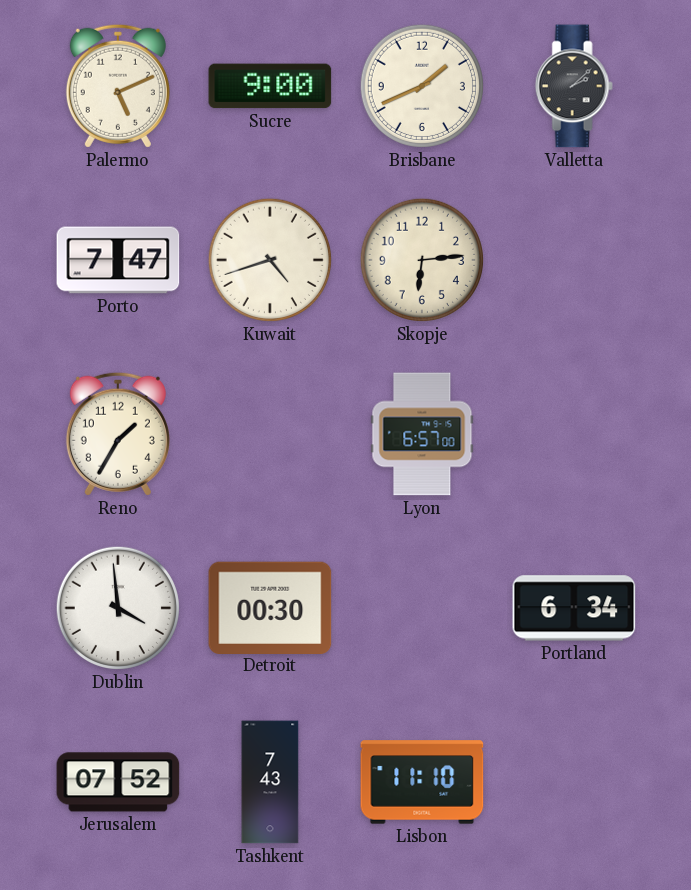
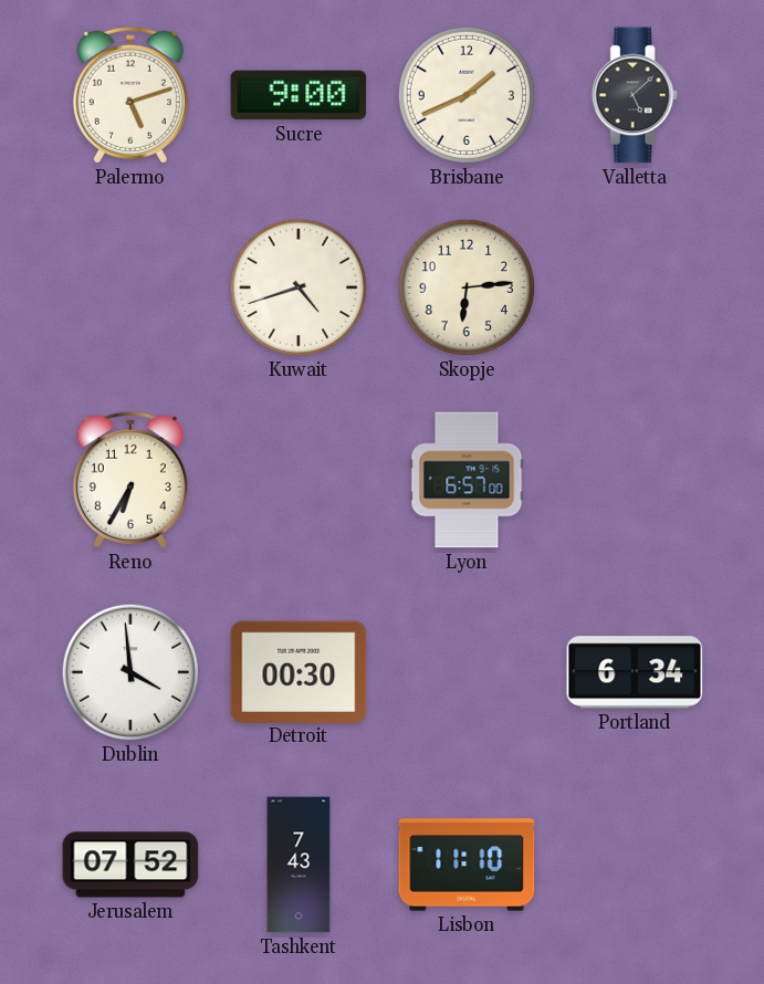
Palermo: 5:11 -> 5:12 (130, 95)
Valletta: 2:08 -> 5:08 (635, 95)
Porto: 7:47 -> none (118, 260)
Reno: 1:35 -> 6:35 (130, 480)
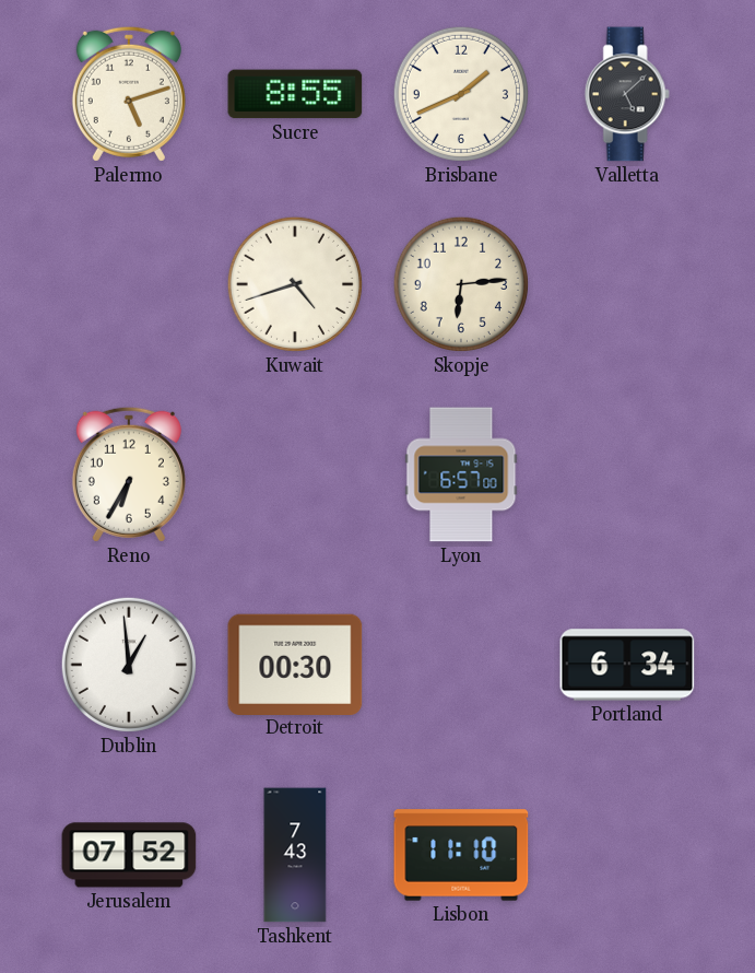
Sucre: 9:00 -> 8:55 (295, 94)
Dublin: 3:59 -> 12:59 (129, 665)
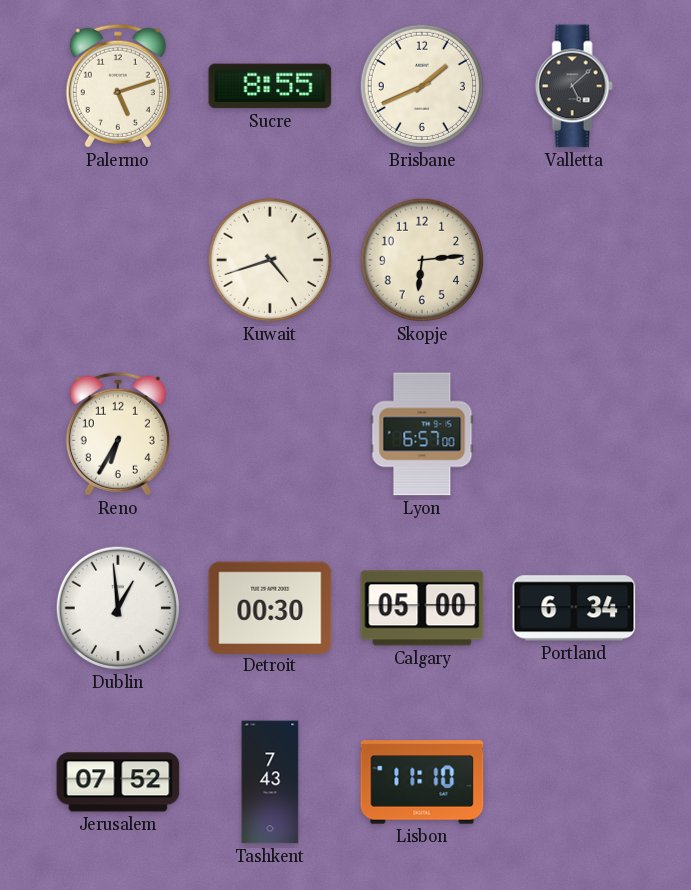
Calgary: none -> 05:00 (422, 608)
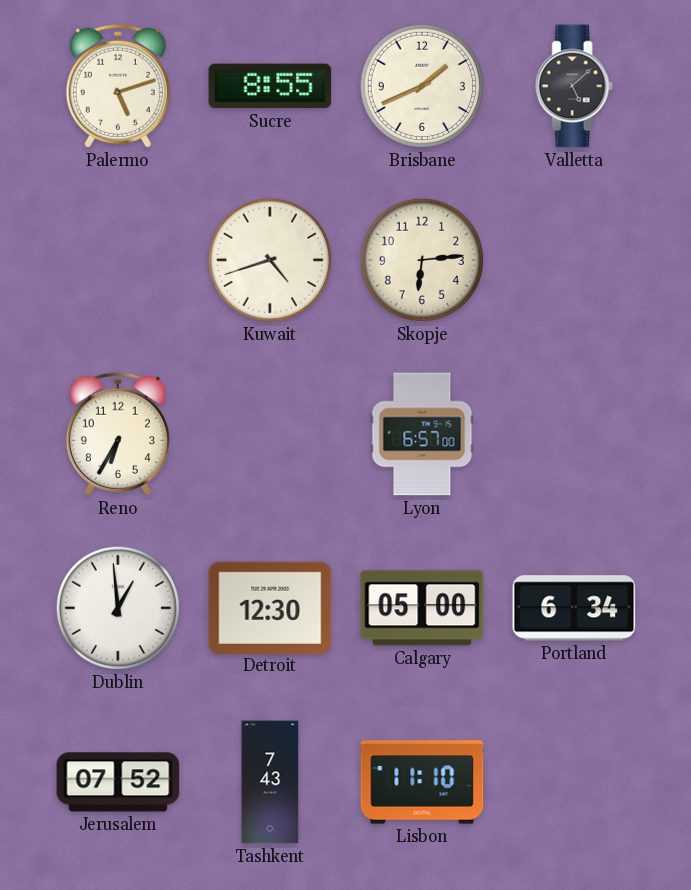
Detroit: 00:30 -> 12:30 (270, 607)
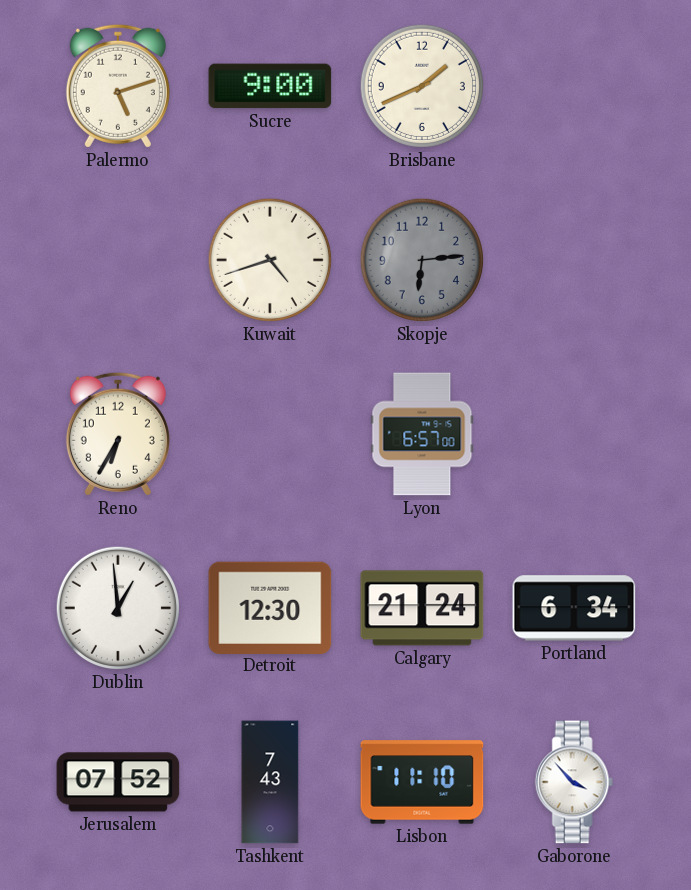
Sucre: 8:55 -> 9:00 (270, 86)
Valletta: 5:08 -> none (574, 86)
Skopje dial: cream -> grey (422, 260)
Calgary: 05:00 -> 21:24 (422, 608)
Gaborone: none -> 3:53 (574, 782)
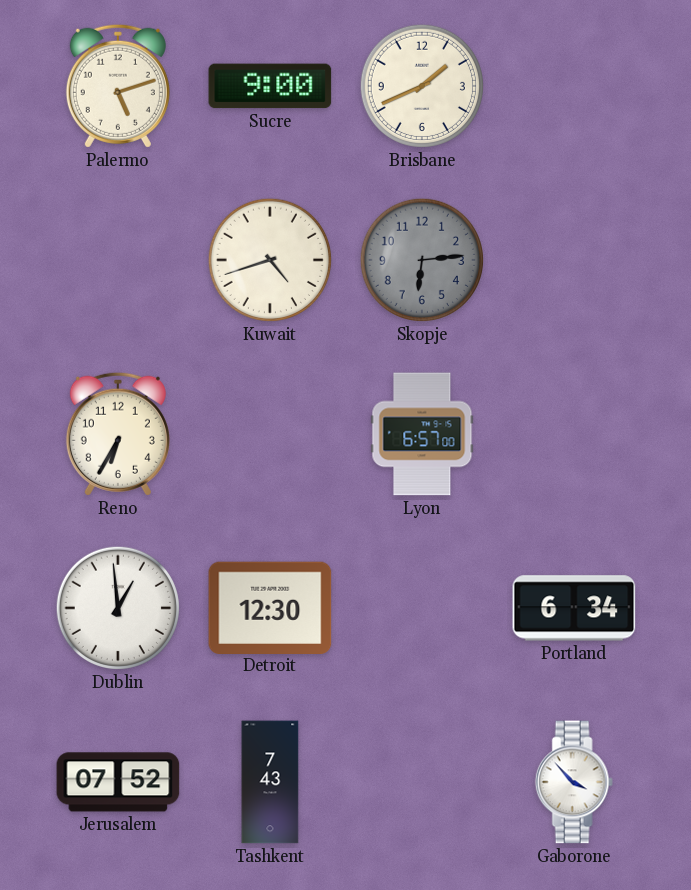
Calgary: 21:24 -> none (422, 608)
Lisbon: 11:10 -> none (422, 782)
